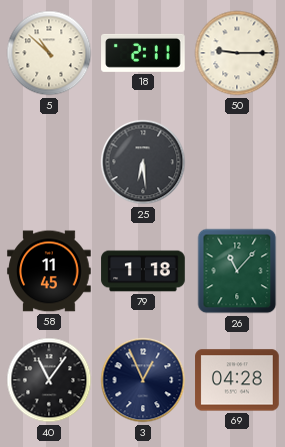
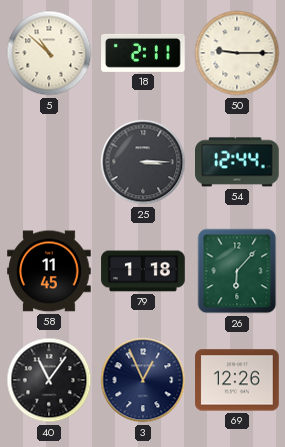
25: 6:29 -> 3:15 (143, 162)
54: none -> 12:44 (238, 162)
26: 11:07 -> 6:07 (237, 271)
69: 04:28 -> 12:26 (237, 380)
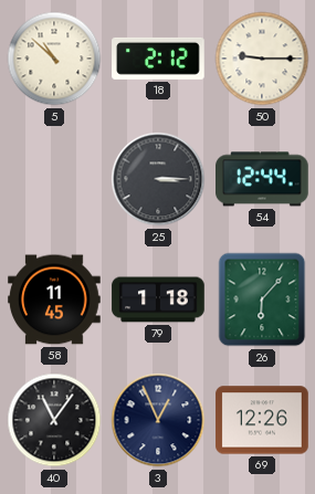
18: 2:11 -> 2:12 (158, 59)
